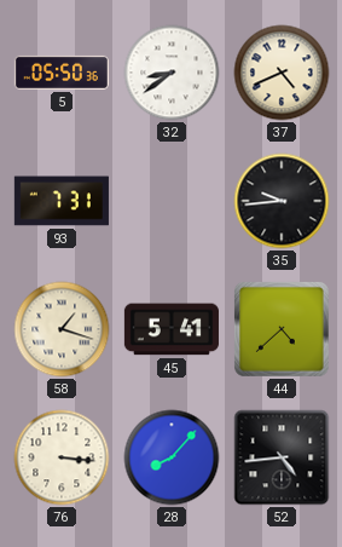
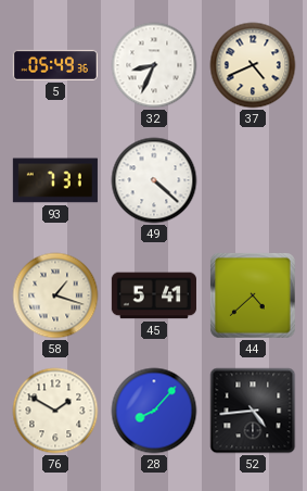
5: 05:50 -> 05:49 (55, 65)
32: 8:39 -> 8:34 (154, 65)
49: none -> 4:22 (154, 180)
35: 9:44 -> none (282, 201)
76: 3:16 -> 1:50 (55, 411)
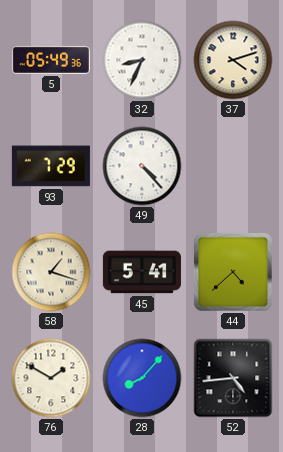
37: 4:41 -> 4:12 (233, 60)
93: 7:31 -> 7:29 (51, 166)
49: 4:22 -> 4:23 (142, 166)
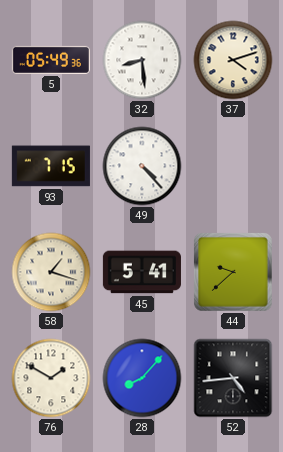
32: 8:34 -> 8:29 (142, 60)
93: 7:29 -> 7:15 (51, 166)
44: 4:38 -> 9:38 (234, 273)
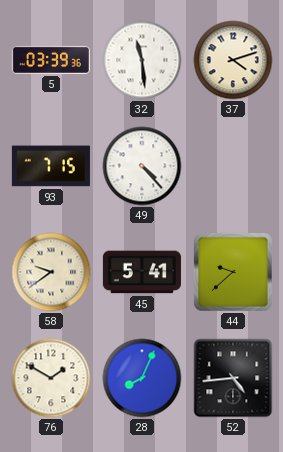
5: 05:49 -> 03:39 (51, 60)
32: 8:29 -> 11:29 (142, 60)
58: 1:18 -> 9:39 (51, 272)
28: 8:07 -> 8:04 (142, 378)
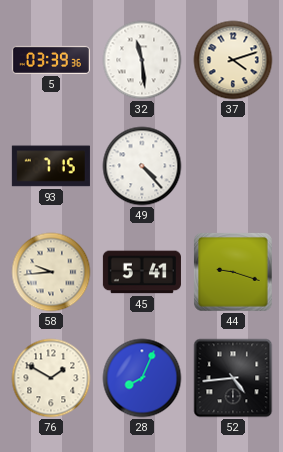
58: 9:39 -> 9:44 (51, 272)
44: 9:38 -> 9:18 (234, 273)
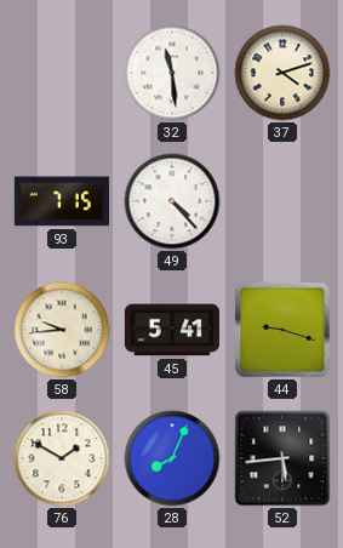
5: 03:39 -> none (51, 60)
52: 4:44 -> 5:44 (282, 458)
